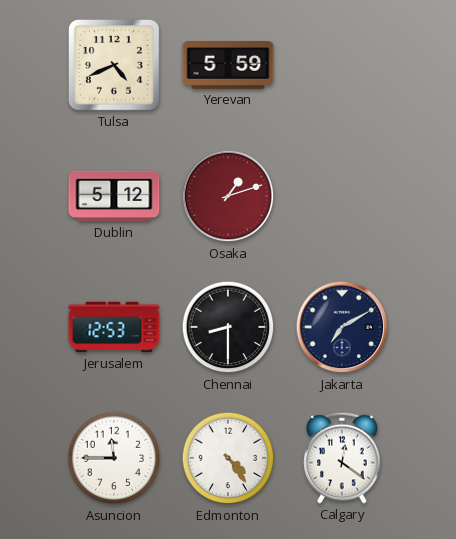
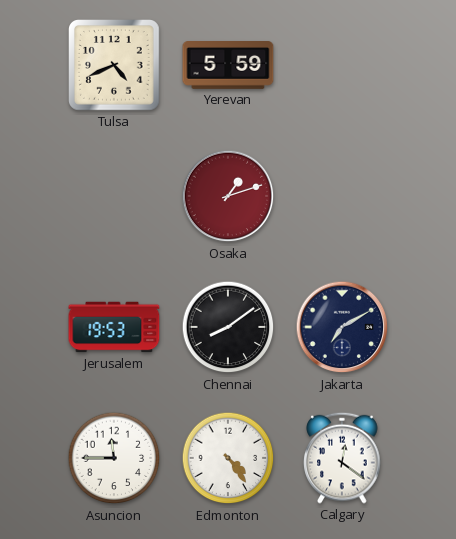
Dublin: 5:12 -> none (114, 196)
Jerusalem: 12:53 -> 19:53 (114, 327)
Chennai: 8:30 -> 8:09 (228, 327)
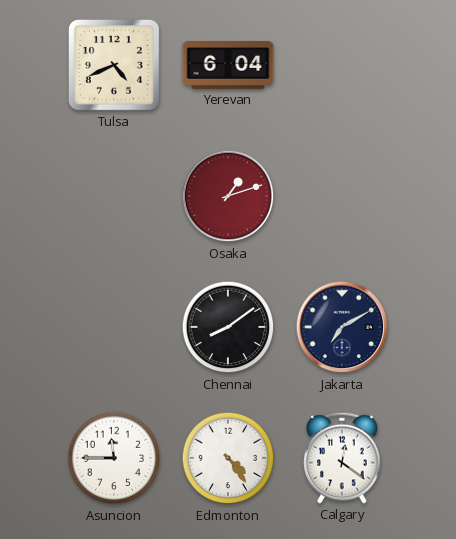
Yerevan: 5:59 -> 6:04 (228, 66)
Jerusalem: 19:53 -> none (114, 327)
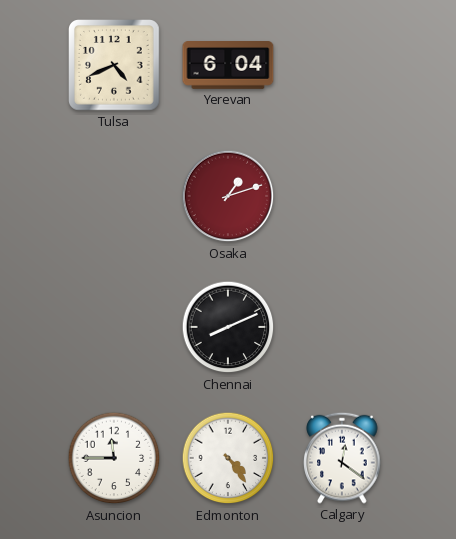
Chennai: 8:09 -> 8:11 (228, 327)
Jakarta: 7:10 -> none (342, 327)
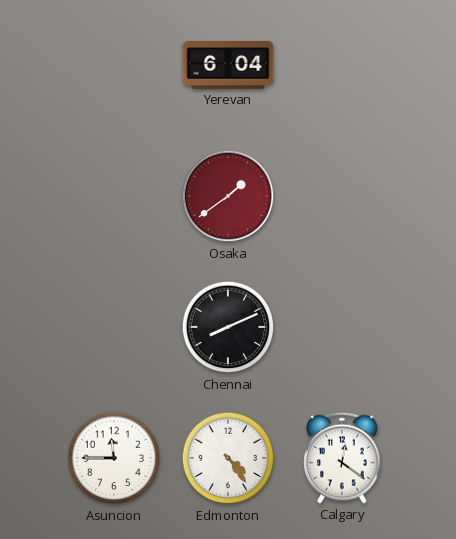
Tulsa: 4:41 -> none (115, 66)
Osaka: 1:12 -> 1:39 (228, 196)
